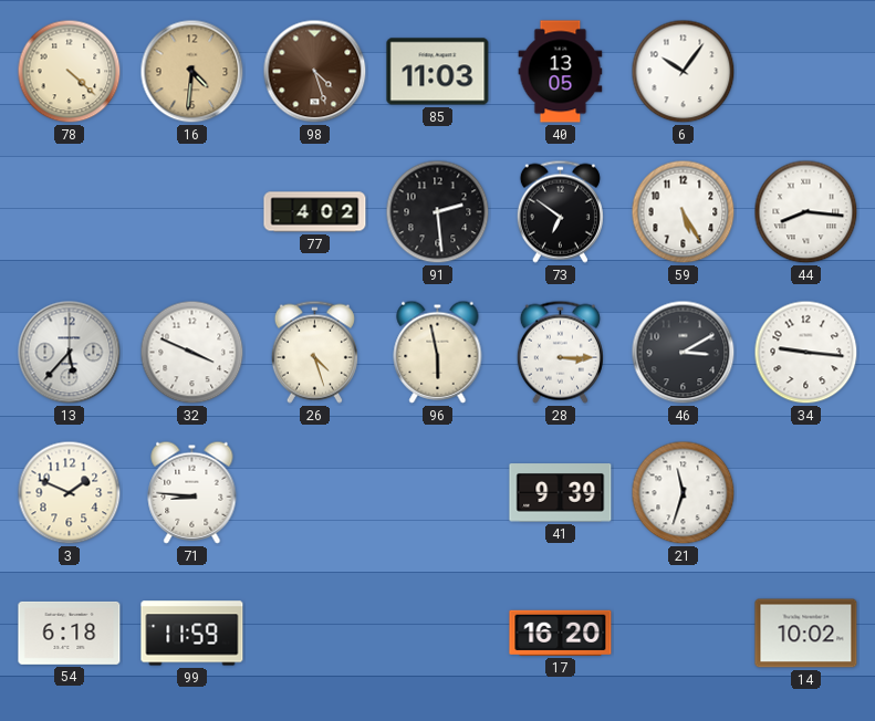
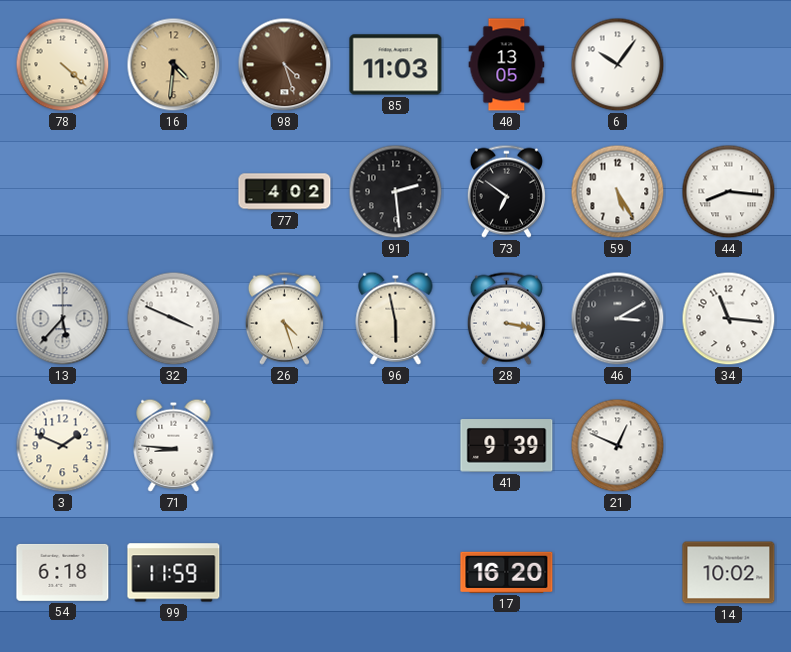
28: 3:15 -> 3:17 (506, 318)
34: 9:16 -> 11:16 (729, 319)
21: 11:33 -> 12:49 (618, 446)
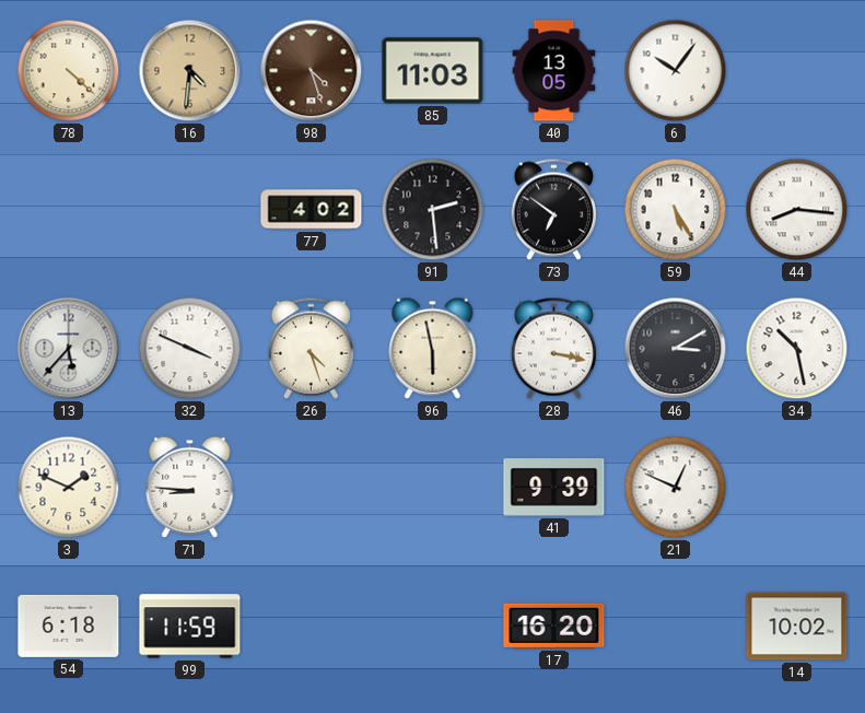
34: 11:16 -> 10:28 (797, 349)
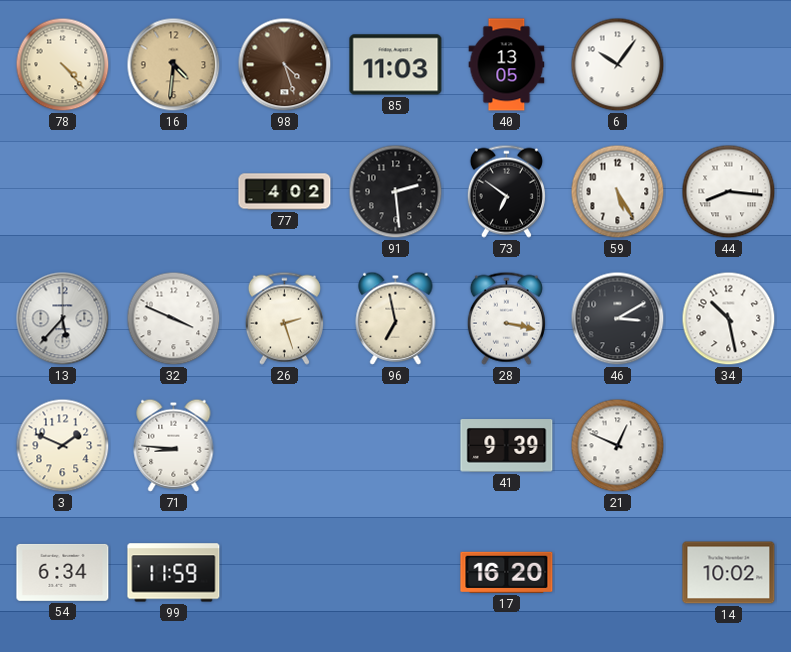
78: 4:22 -> 4:23 (63, 65)
26: 4:27 -> 2:27 (284, 318)
96: 5:58 -> 6:58 (396, 318)
54: 6:18 -> 6:34 (63, 572)
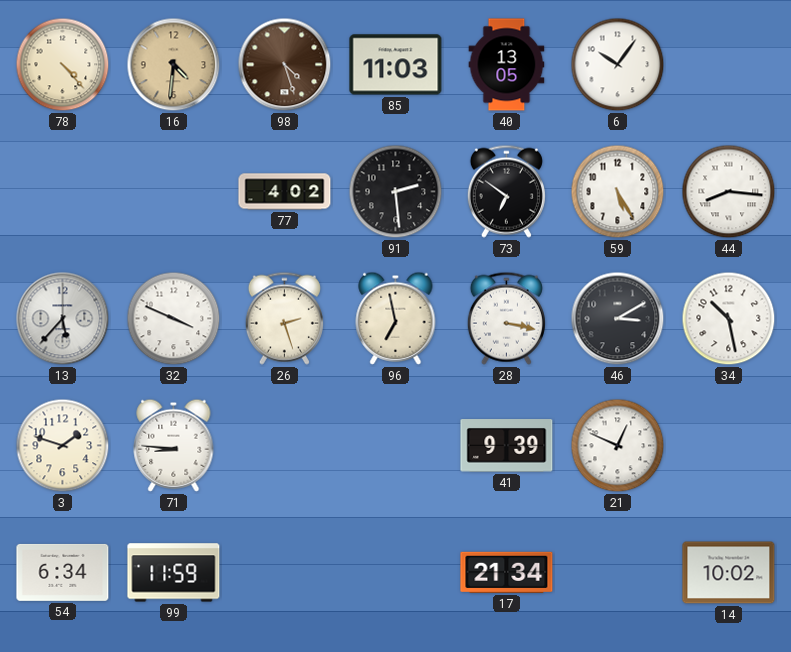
3: 1:49 -> 1:48 (63, 446)
17: 16:20 -> 21:34 (507, 572)
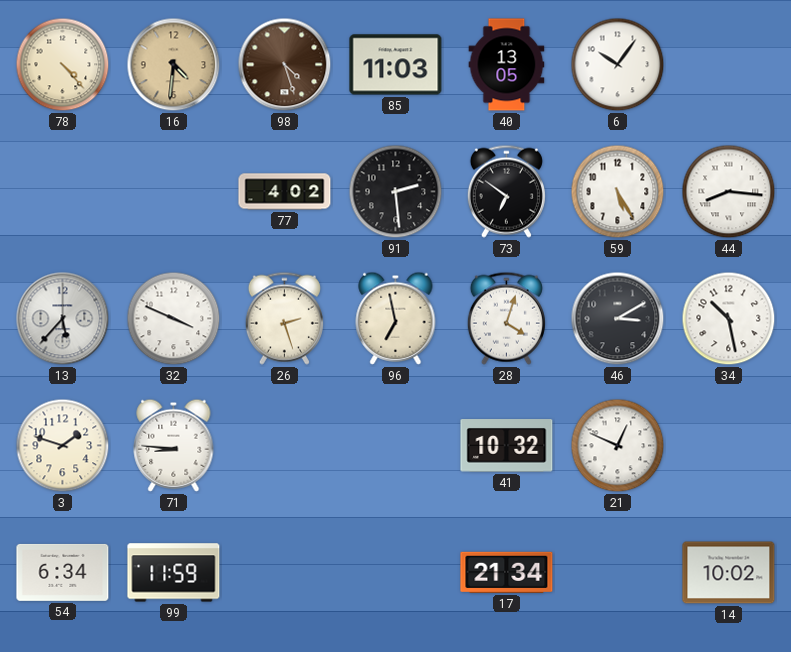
28: 3:17 -> 4:03 (506, 318)
41: 9:39 -> 10:32 (507, 446)
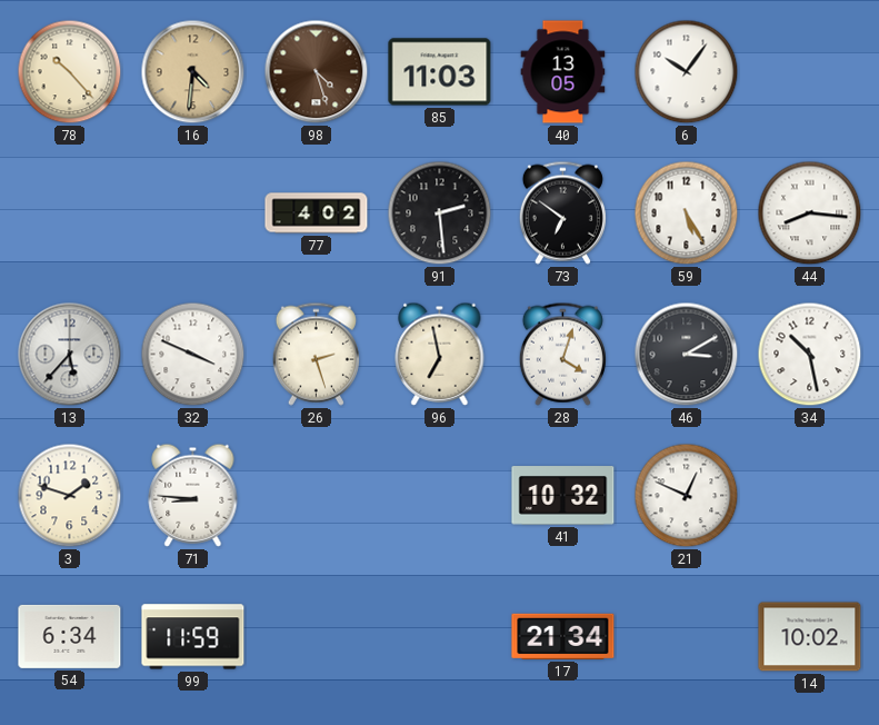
78: 4:23 -> 10:23 (70, 72)
